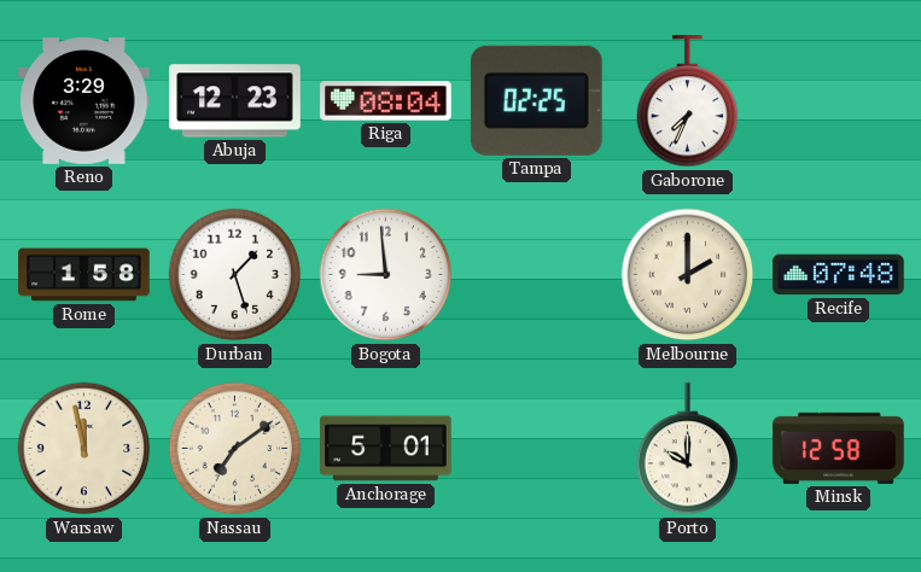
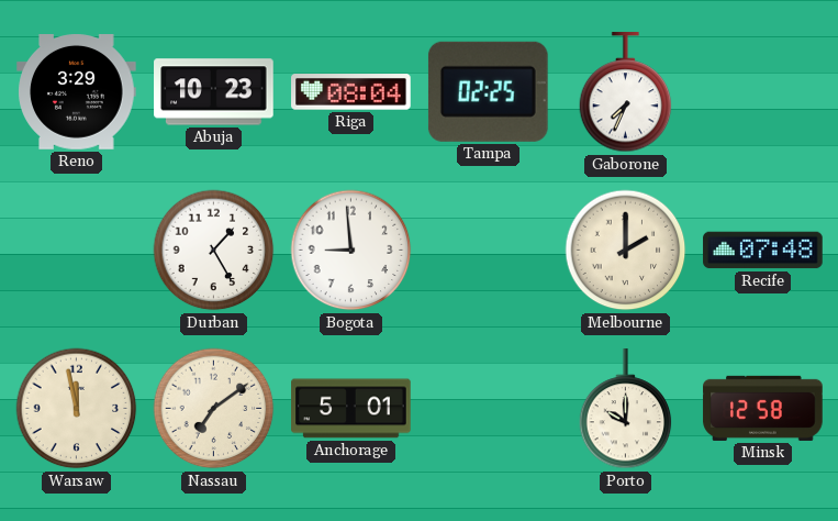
Abuja: 12:23 -> 10:23 (214, 92)
Rome: 1:58 -> none (84, 275)
Durban: 1:27 -> 1:25 (214, 251)
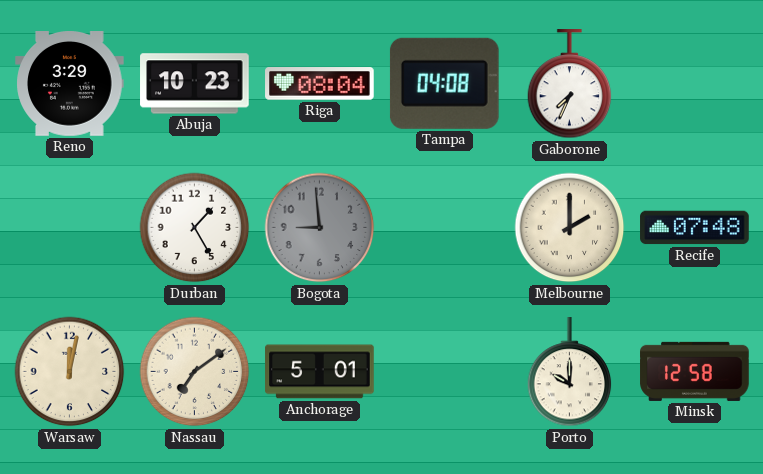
Tampa: 02:25 -> 04:08 (444, 83)
Bogota dial: white -> grey (320, 228)
Warsaw: 11:58 -> 12:02 (70, 372)
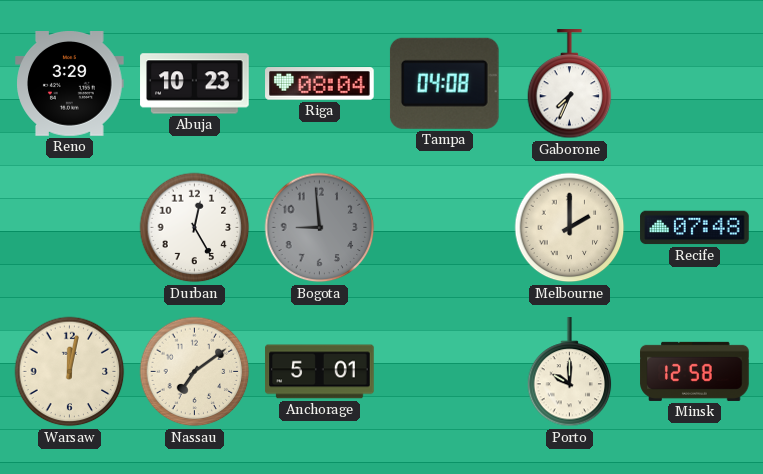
Durban: 1:25 -> 12:25 (195, 228)
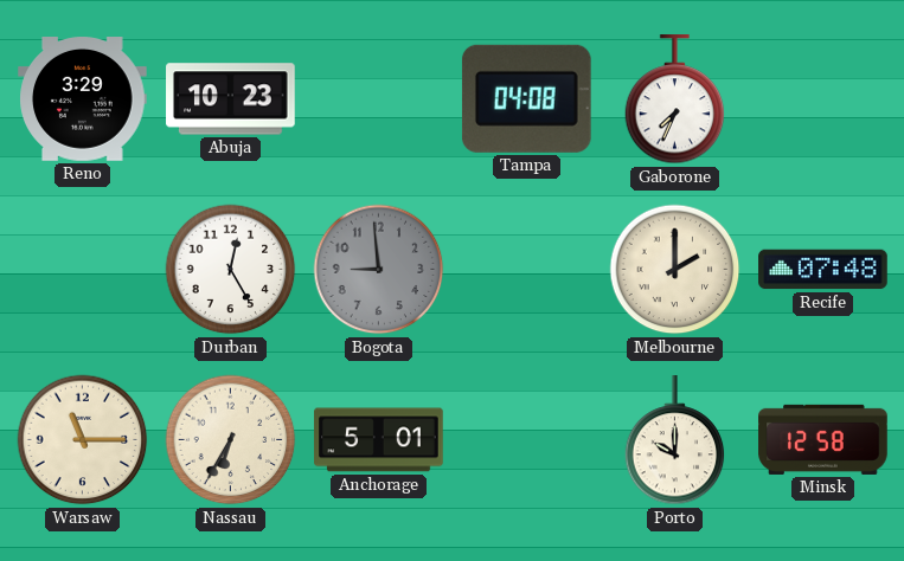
Riga: 08:04 -> none (320, 84)
Warsaw: 12:02 -> 11:15 (83, 440)
Nassau: 7:09 -> 6:35 (231, 440)
